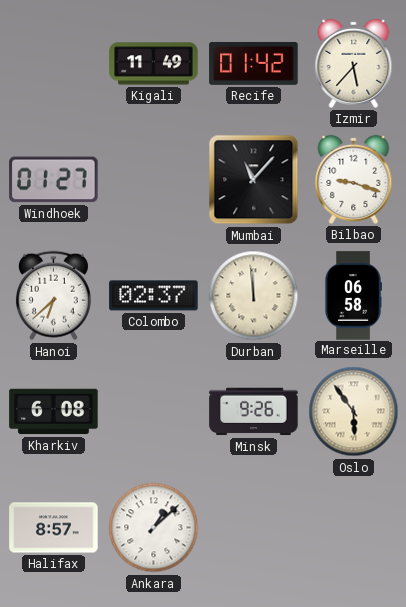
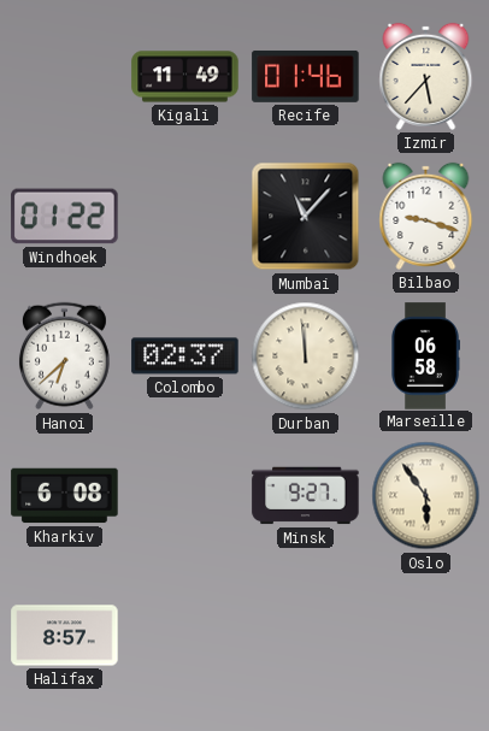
Recife: 01:42 -> 01:46 (306, 76)
Windhoek: 01:27 -> 01:22 (65, 217)
Minsk: 9:26 -> 9:27 (306, 496)
Ankara: 1:08 -> none (154, 528)
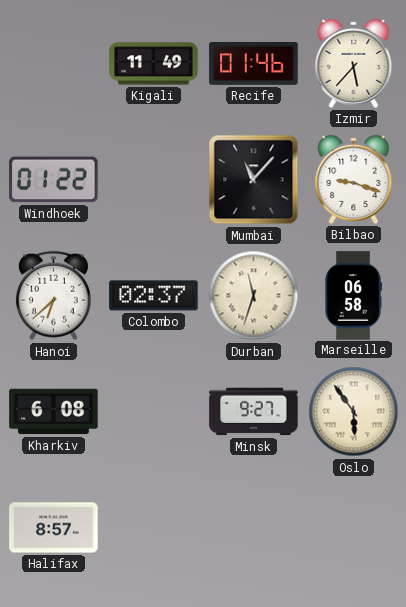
Durban: 11:59 -> 11:33 (254, 296)
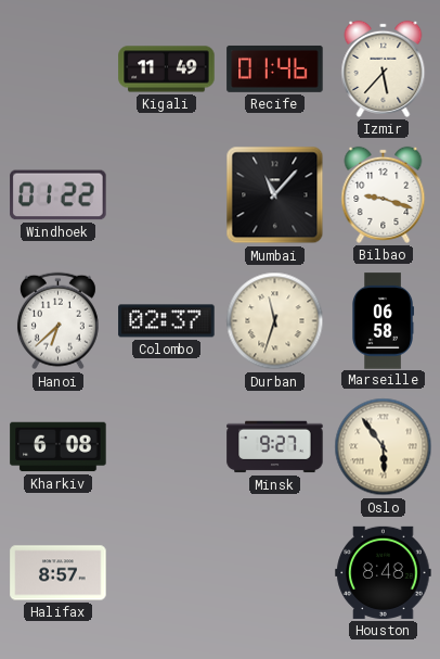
Houston: none -> 8:48 (384, 572)
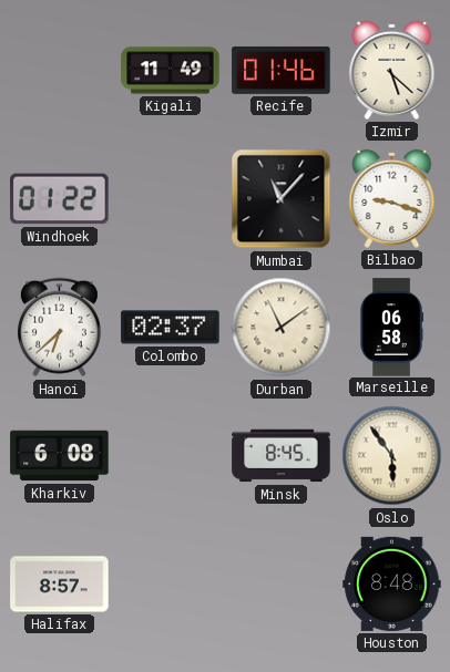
Izmir: 5:37 -> 5:22 (392, 70)
Durban: 11:33 -> 11:09 (282, 328)
Minsk: 9:27 -> 8:45 (282, 456)
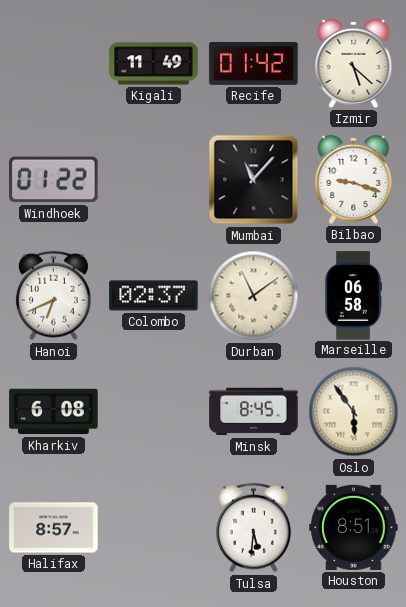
Recife: 01:46 -> 01:42 (254, 63)
Hanoi: 6:38 -> 6:41 (53, 296)
Tulsa: none -> 5:31 (253, 528)
Houston: 8:48 -> 8:51 (354, 527)
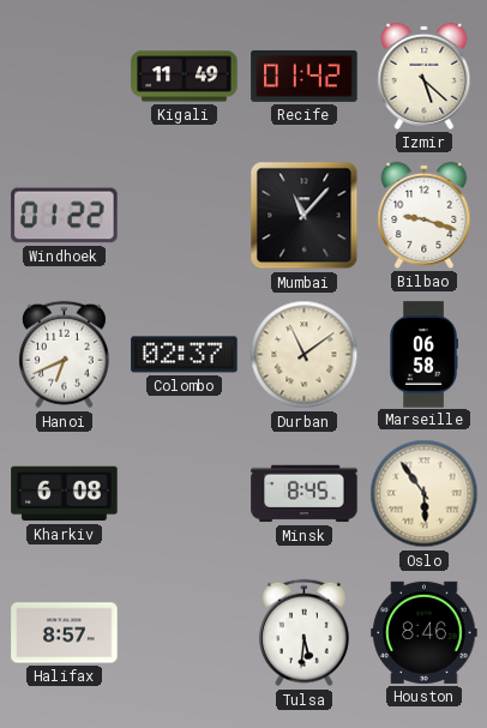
Houston: 8:51 -> 8:46 (425, 632)
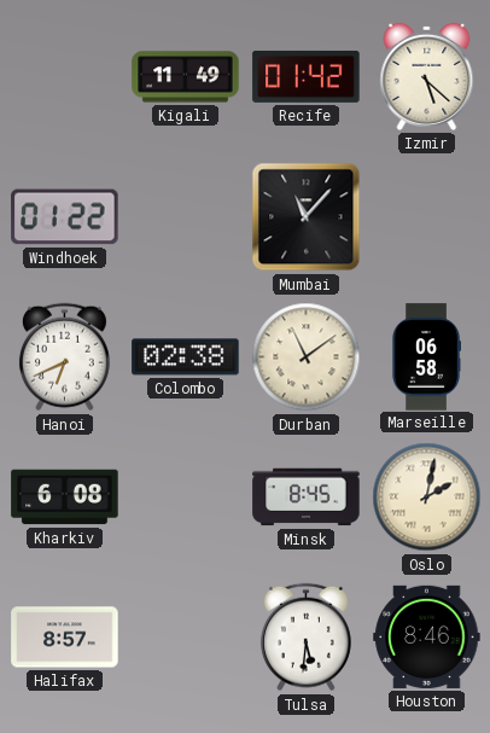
Bilbao: 9:18 -> none (425, 215)
Colombo: 02:37 -> 02:38 (186, 357)
Oslo: 5:54 -> 2:02 (427, 498)
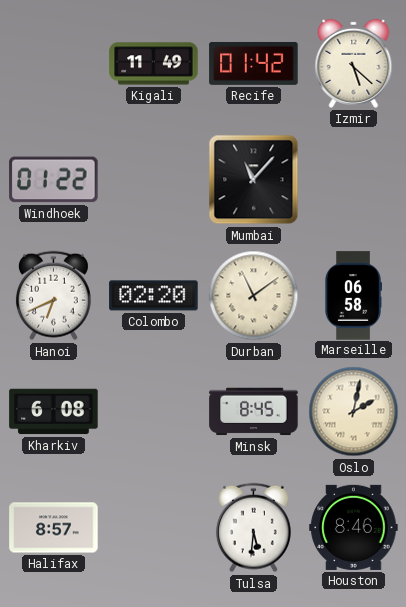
Colombo: 02:38 -> 02:20 (154, 296)
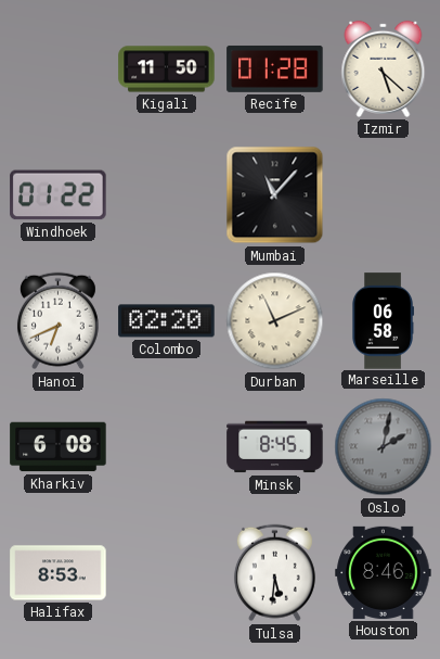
Kigali: 11:49 -> 11:50 (167, 69)
Recife: 01:42 -> 01:28 (275, 68)
Durban: 11:09 -> 11:11 (275, 321)
Oslo dial: cream -> grey (384, 447)
Halifax: 8:57 -> 8:53 (59, 573)
